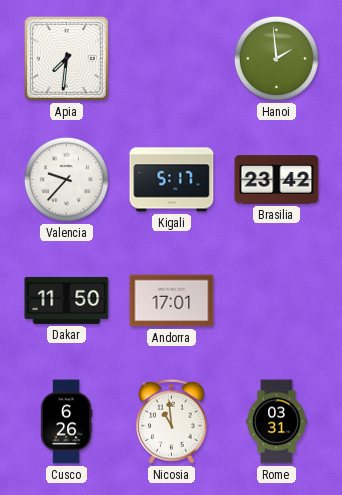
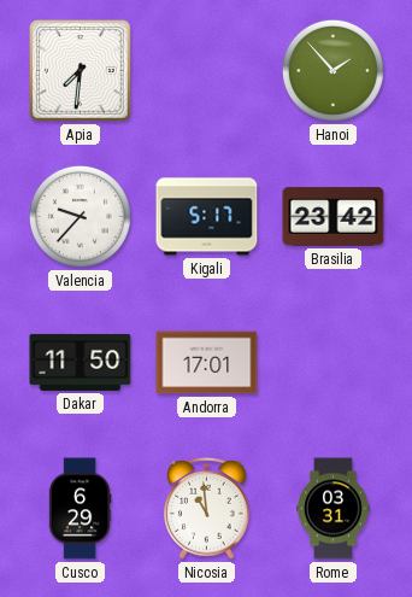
Hanoi: 1:59 -> 1:53 (332, 70)
Cusco: 6:26 -> 6:29 (80, 509)
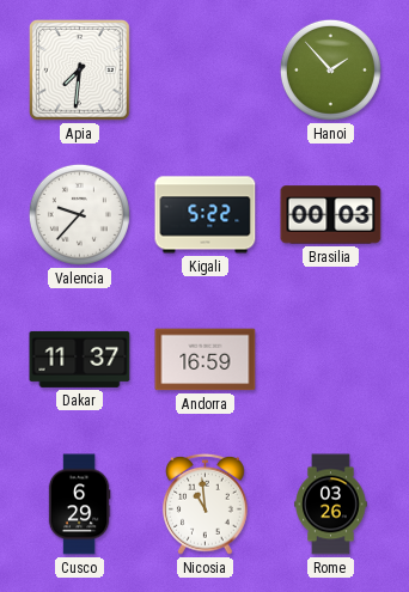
Kigali: 5:17 -> 5:22 (206, 215)
Brasilia: 23:42 -> 00:03 (331, 215)
Dakar: 11:50 -> 11:37 (80, 359)
Andorra: 17:01 -> 16:59 (206, 360)
Rome: 03:31 -> 03:26 (331, 505)
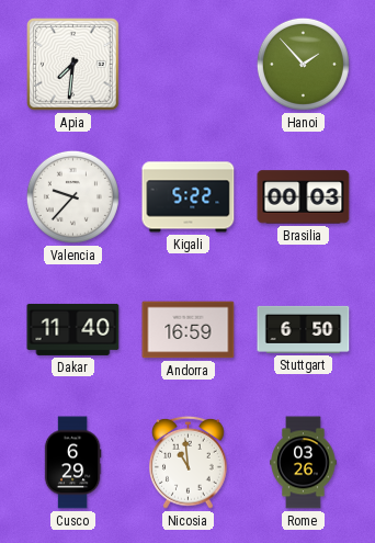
Dakar: 11:37 -> 11:40 (73, 329)
Stuttgart: none -> 6:50 (304, 329)
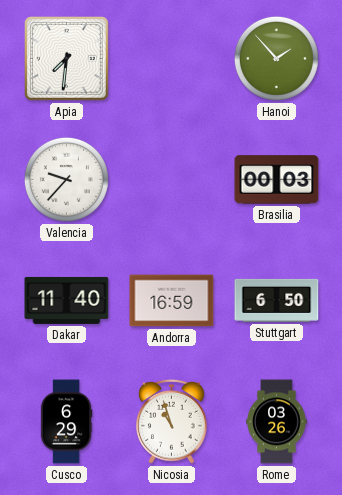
Kigali: 5:22 -> none (189, 197)
Nicosia: 10:59 -> 10:57 (172, 421)
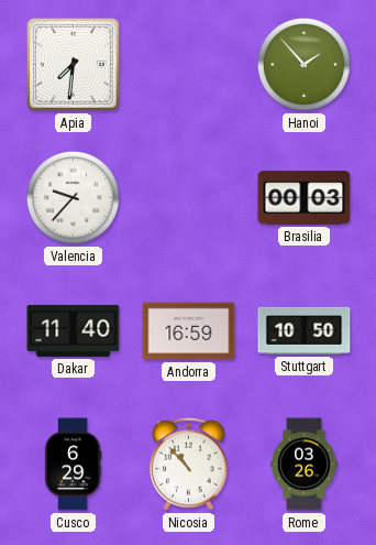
Stuttgart: 6:50 -> 10:50 (305, 330)
Nicosia: 10:57 -> 10:53 (189, 464)
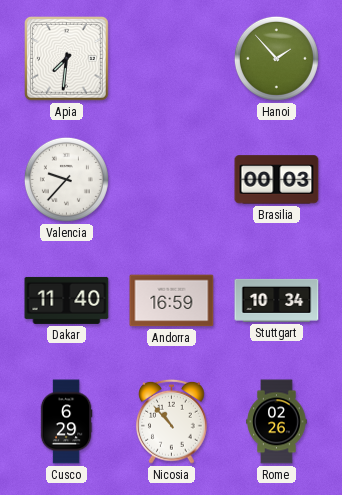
Stuttgart: 10:50 -> 10:34 (277, 300)
Rome: 03:26 -> 02:26 (277, 422)
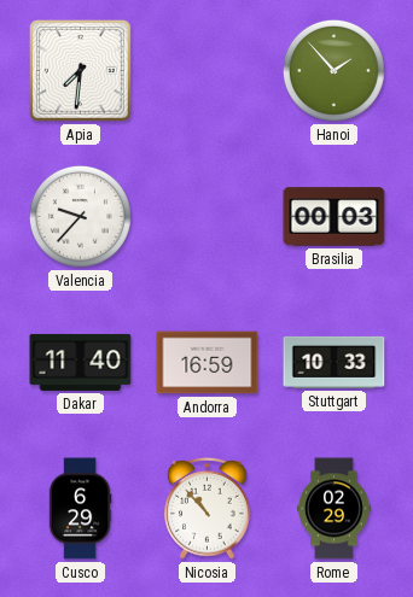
Stuttgart: 10:34 -> 10:33 (335, 362)
Rome: 02:26 -> 02:29 (335, 509)
